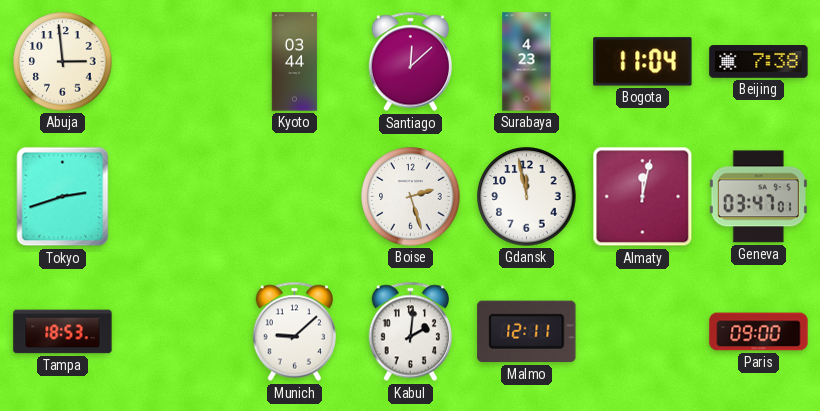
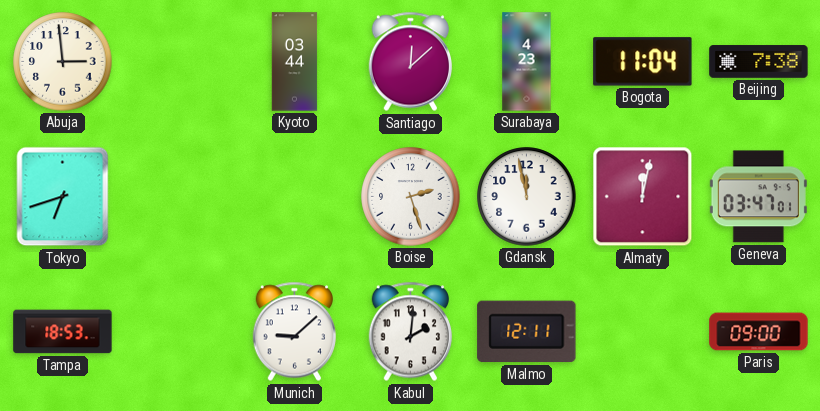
Tokyo: 2:42 -> 6:42 (63, 197)
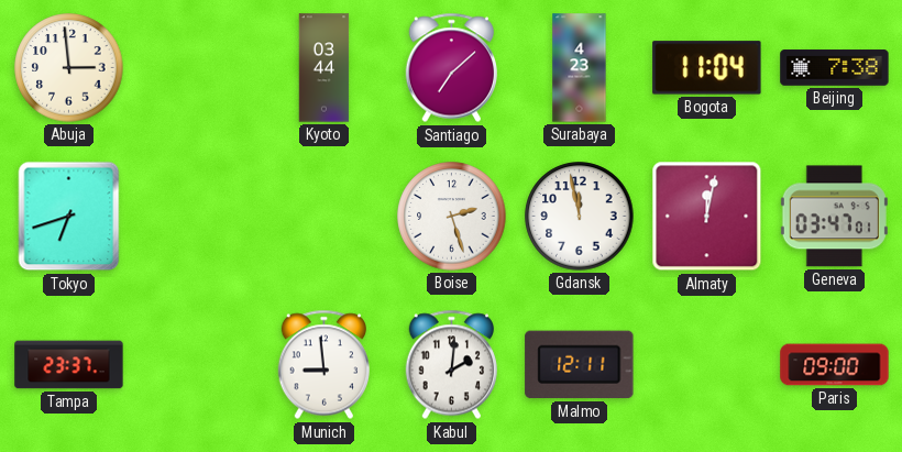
Santiago: 12:08 -> 7:08 (451, 68)
Tampa: 18:53 -> 23:37 (69, 365)
Munich: 9:08 -> 8:59 (323, 365)
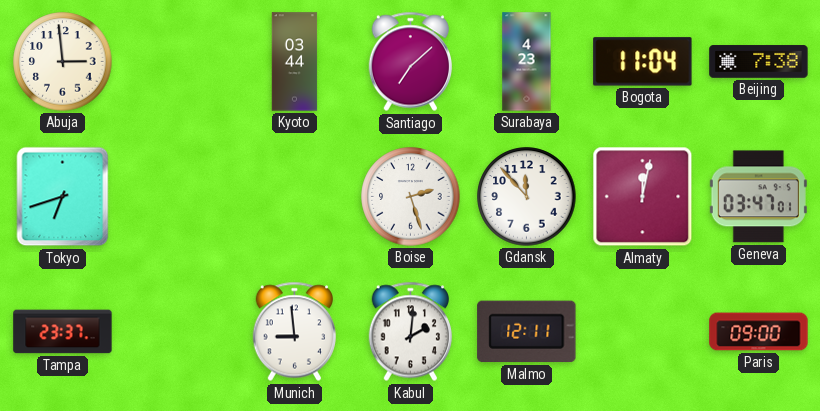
Gdansk: 11:58 -> 11:53 (527, 197)
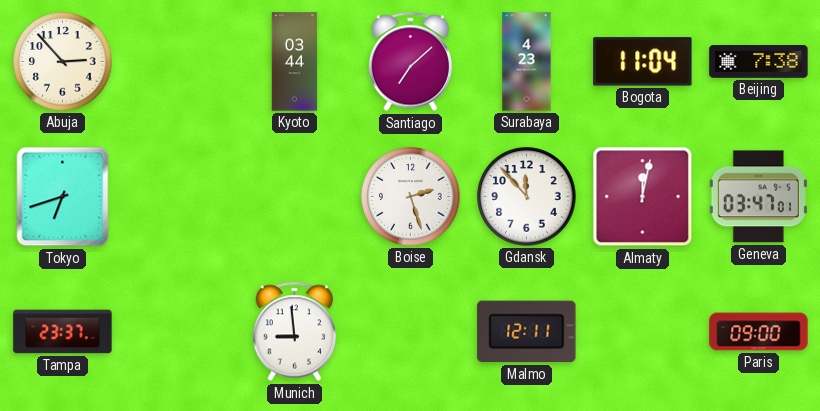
Abuja: 2:59 -> 2:53 (63, 62)
Kabul: 2:01 -> none (410, 332)
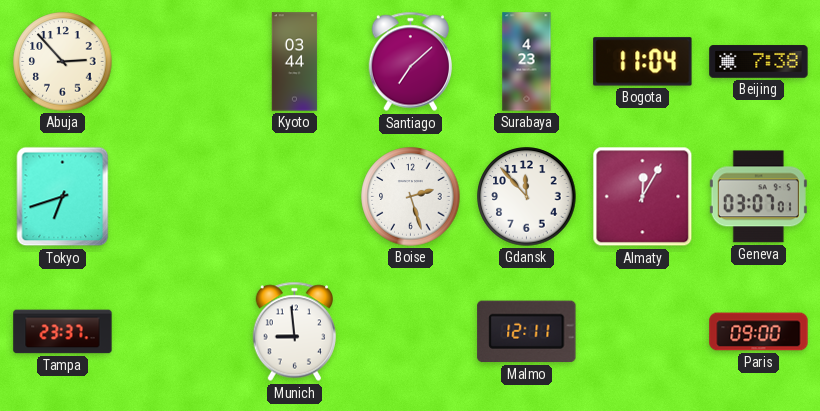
Almaty: 12:02 -> 12:05 (643, 197)
Geneva: 03:47 -> 03:07 (758, 197)
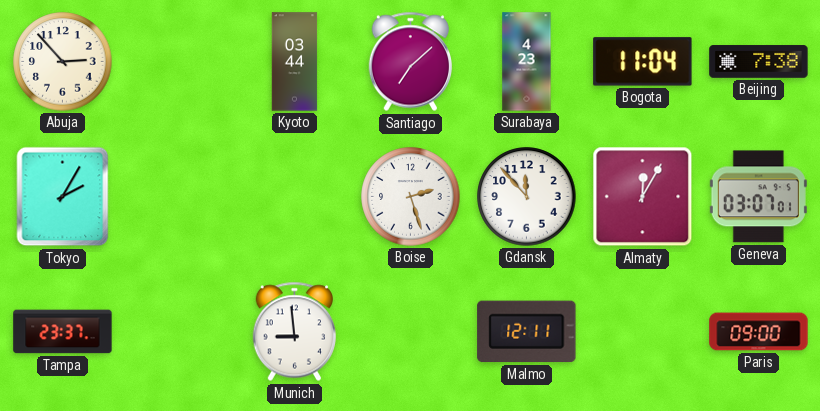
Tokyo: 6:42 -> 2:05 (63, 197)
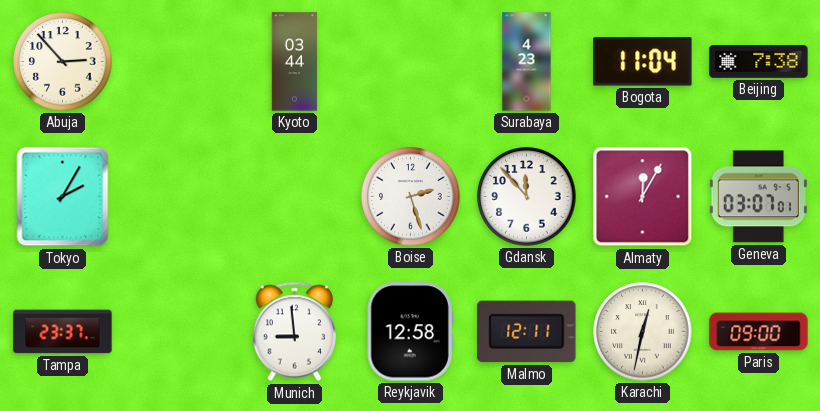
Santiago: 7:08 -> none (410, 62)
Reykjavik: none -> 12:58 (410, 332)
Karachi: none -> 12:32 (643, 332)
